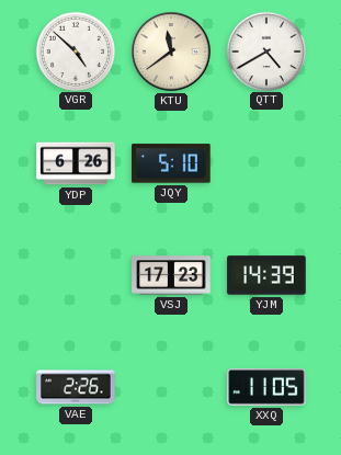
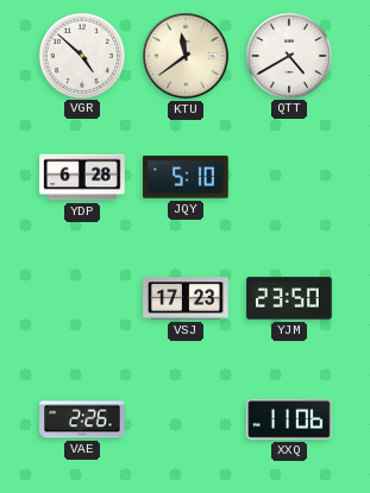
YDP: 6:26 -> 6:28 (82, 177)
YJM: 14:39 -> 23:50 (289, 298)
XXQ: 11:05 -> 11:06 (289, 419)
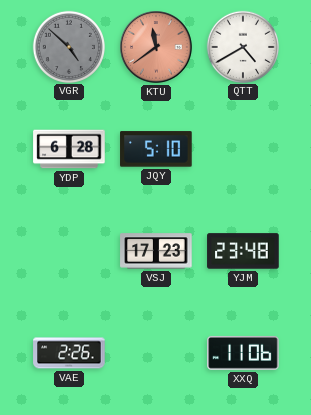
VGR dial: white -> grey (68, 46)
KTU dial: cream -> salmon (156, 47)
YJM: 23:50 -> 23:48 (243, 251)
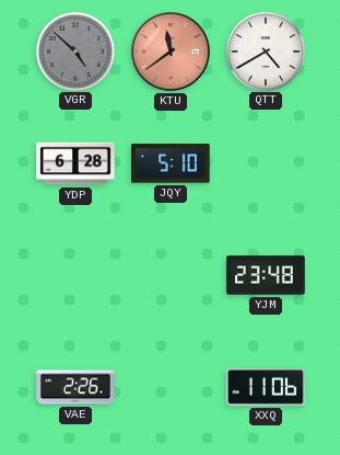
VSJ: 17:23 -> none (156, 251)
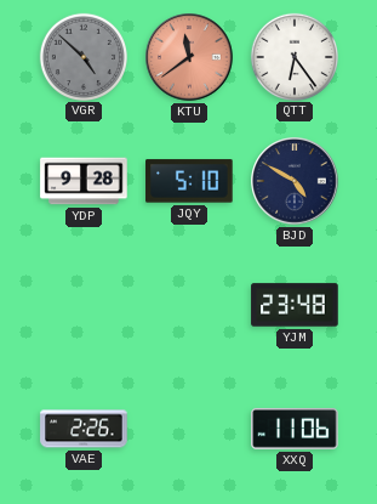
QTT: 4:40 -> 6:24 (293, 56)
YDP: 6:28 -> 9:28 (84, 181)
BJD: none -> 4:50 (295, 181)
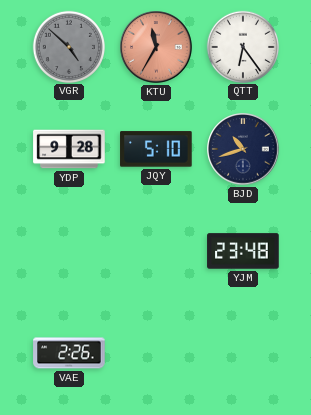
KTU: 11:39 -> 11:35 (156, 47)
BJD: 4:50 -> 10:42 (243, 149)
XXQ: 11:06 -> none (295, 429)
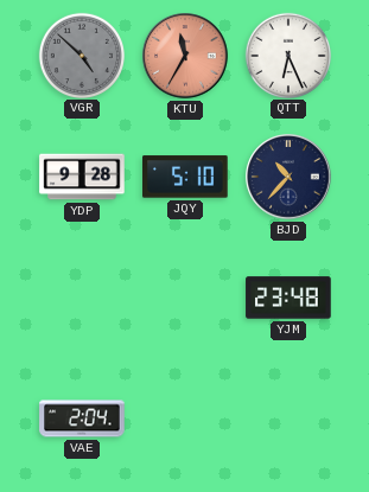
QTT: 6:24 -> 6:26 (287, 55)
BJD: 10:42 -> 10:37 (288, 177)
VAE: 2:26 -> 2:04 (82, 418)
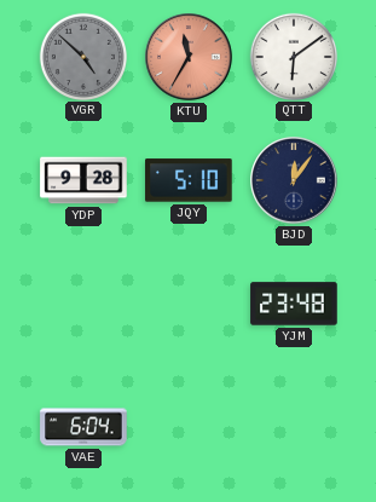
QTT: 6:26 -> 6:09 (293, 56)
BJD: 10:37 -> 12:06 (294, 180)
VAE: 2:04 -> 6:04 (83, 427)
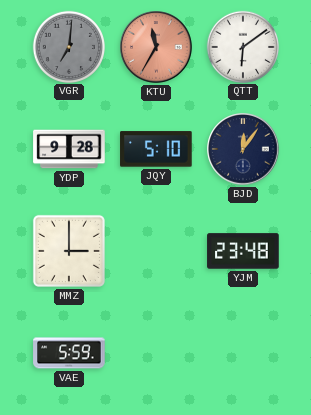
VGR: 4:52 -> 7:01 (68, 46)
MMZ: none -> 3:00 (69, 251)
VAE: 6:04 -> 5:59 (69, 353)
